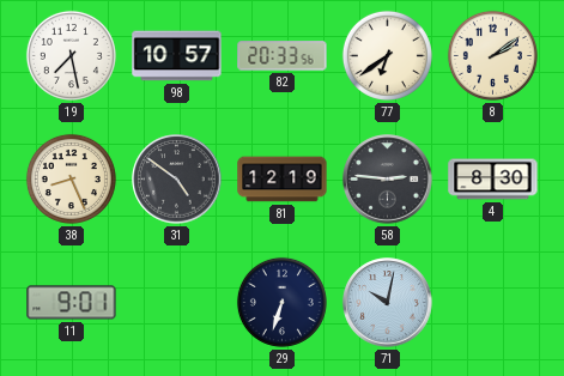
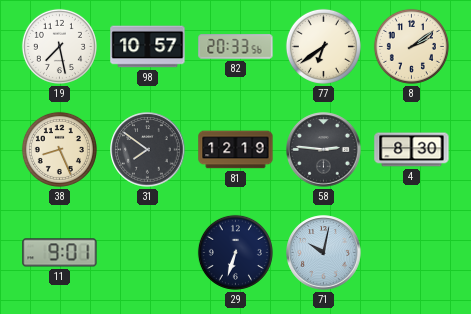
31: 4:51 -> 7:51 (148, 150)
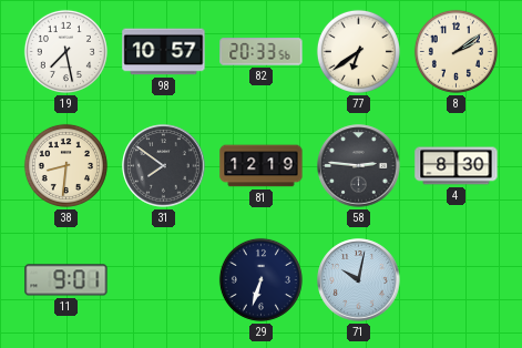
38: 8:26 -> 8:31 (65, 165)
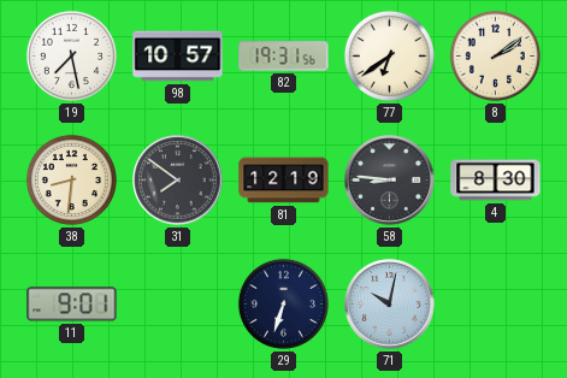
82: 20:33 -> 19:31 (284, 57)
58: 2:46 -> 8:46 (390, 181)
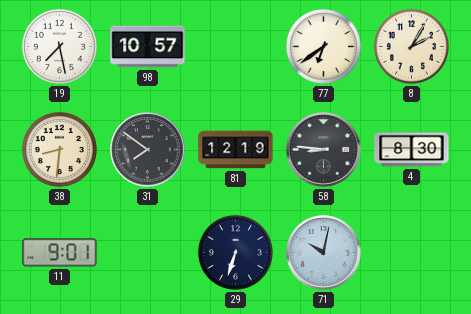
82: 19:31 -> none (284, 57)
8: 2:09 -> 2:05 (411, 46)
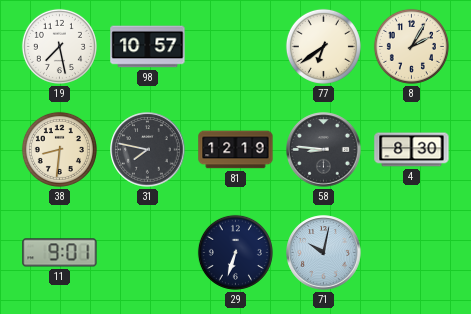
31: 7:51 -> 7:47 (148, 150)
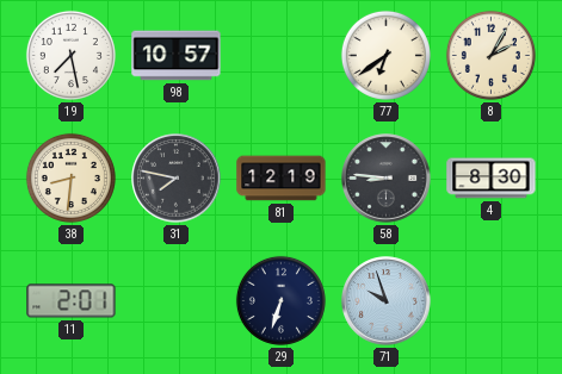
11: 9:01 -> 2:01 (72, 301)
71: 10:02 -> 9:57 (387, 301)
